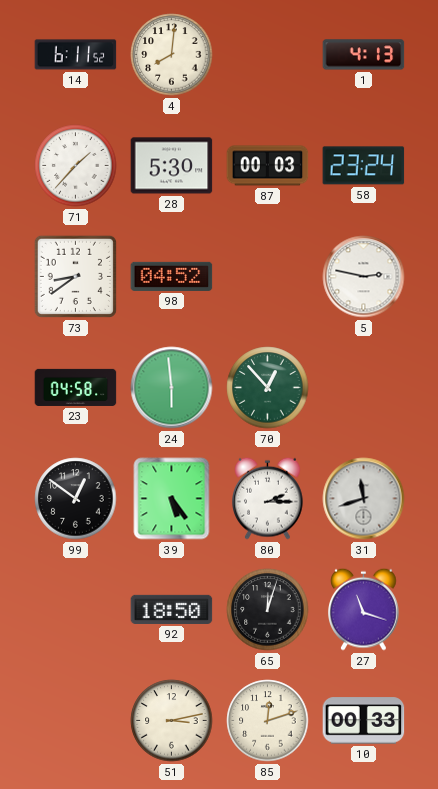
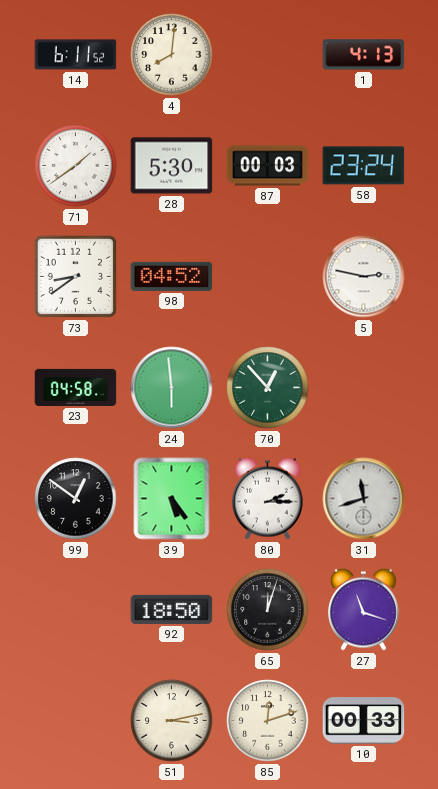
71: 1:37 -> 1:39 (76, 166)
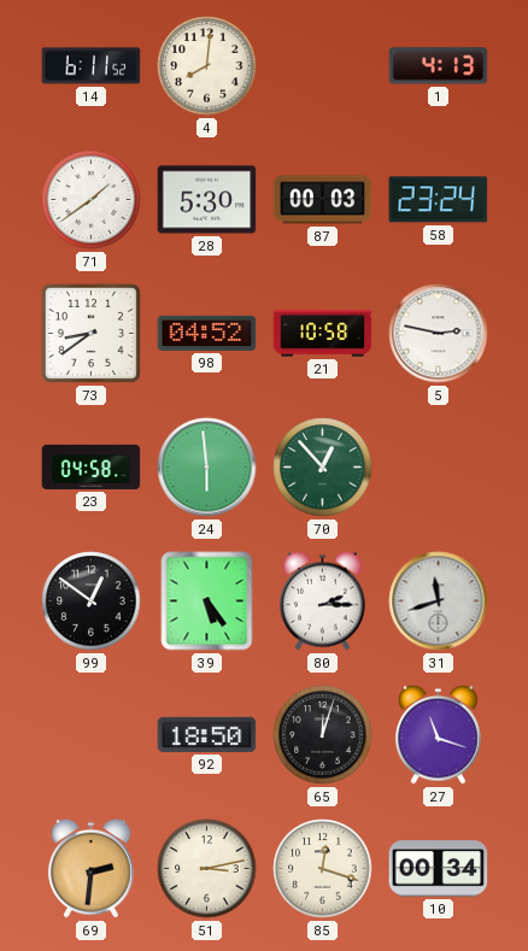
21: none -> 10:58 (323, 334)
69: none -> 2:31 (92, 868)
85: 12:12 -> 12:18 (323, 869)
10: 00:33 -> 00:34 (439, 869)
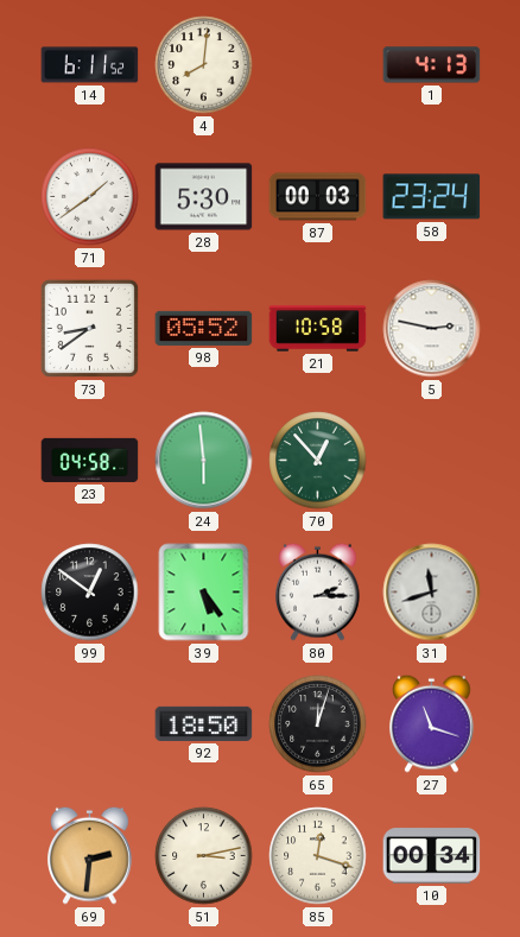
98: 04:52 -> 05:52 (204, 328)
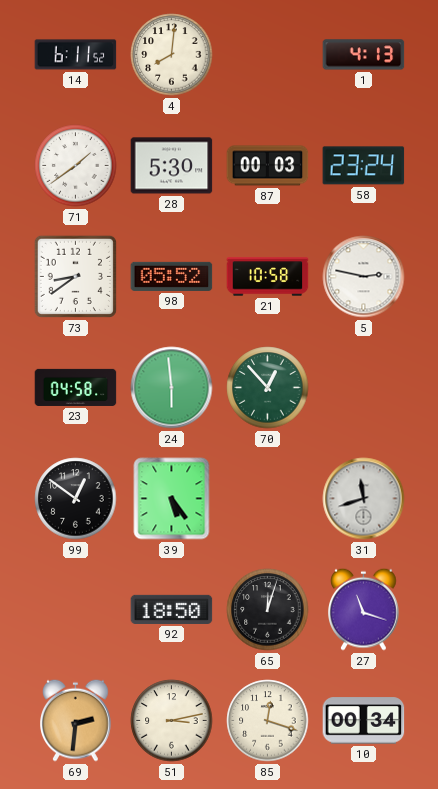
80: 2:15 -> none (318, 591)
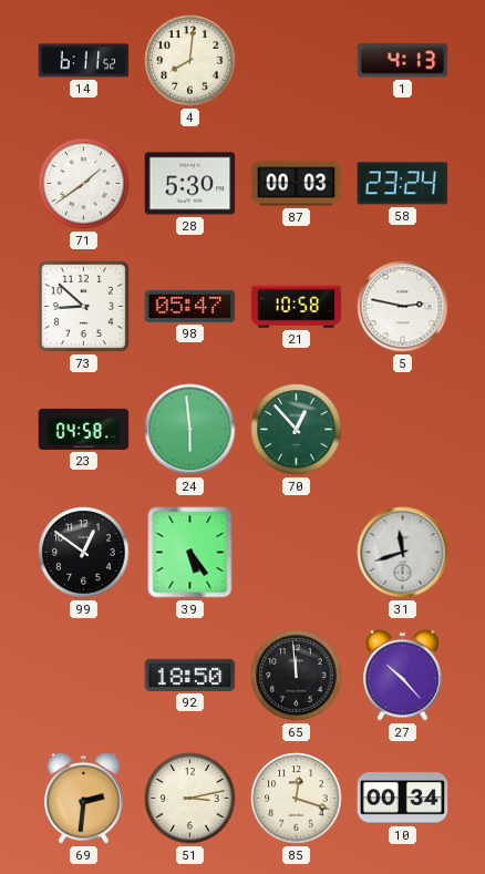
73: 8:39 -> 8:52 (83, 306)
98: 05:52 -> 05:47 (190, 306)
65: 12:03 -> 11:59 (297, 676)
27: 11:18 -> 10:23 (403, 675)
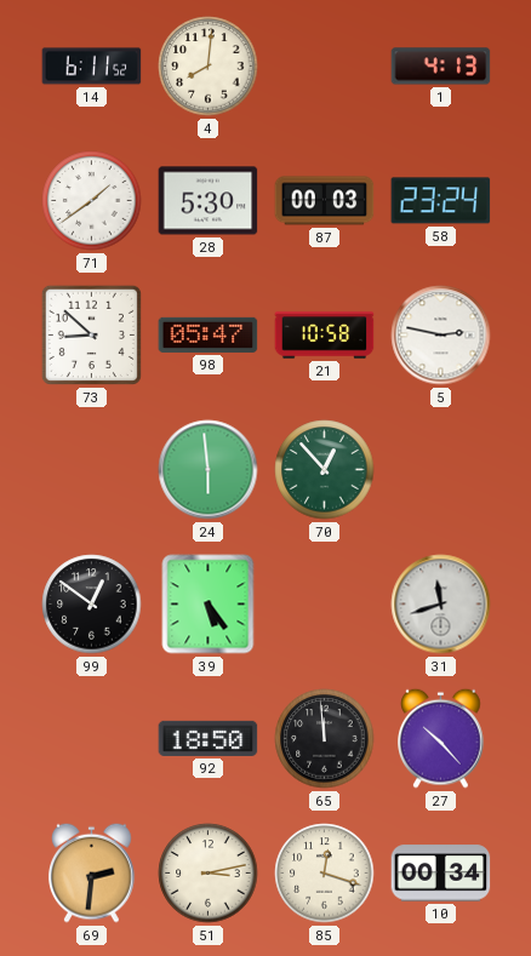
23: 04:58 -> none (84, 429)
